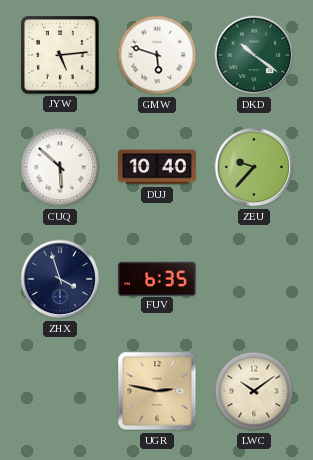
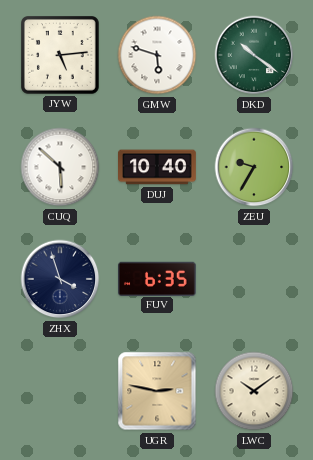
ZEU: 9:37 -> 9:35 (254, 167)
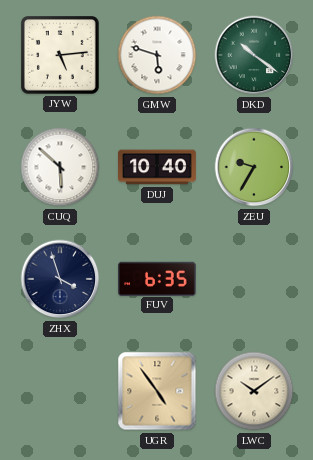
UGR: 2:47 -> 4:54 (157, 391)
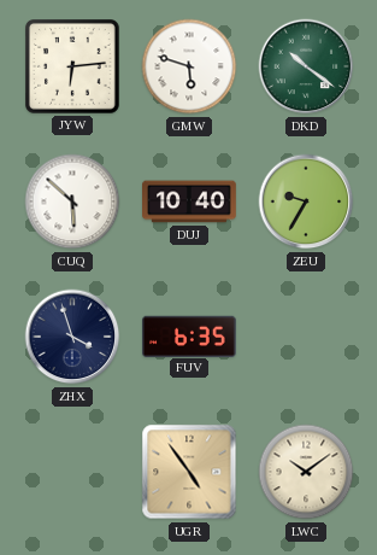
JYW: 5:14 -> 6:14 (73, 68)
